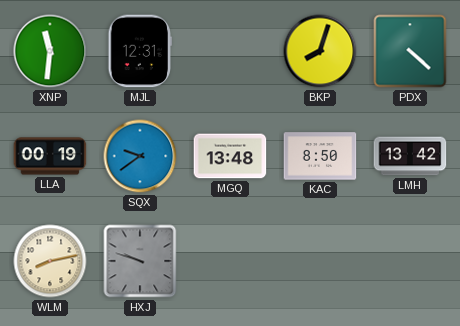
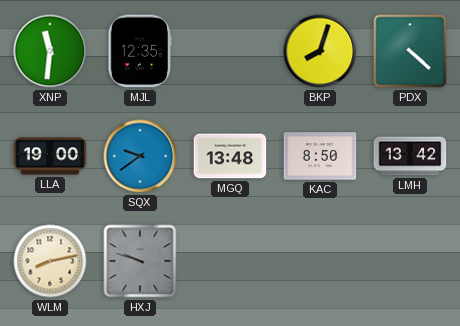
MJL: 12:31 -> 12:35 (139, 51)
LLA: 00:19 -> 19:00 (50, 156)
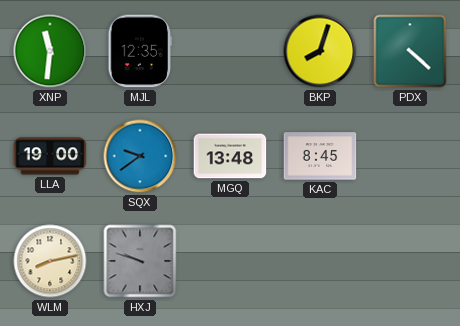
KAC: 8:50 -> 8:45 (320, 156)
LMH: 13:42 -> none (410, 156)
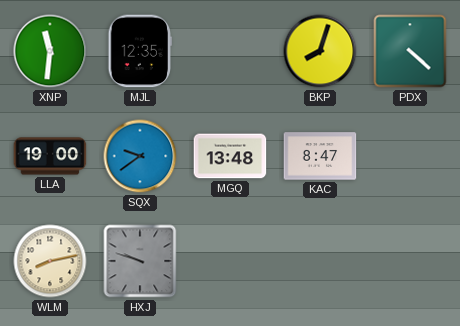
KAC: 8:45 -> 8:47 (320, 156)
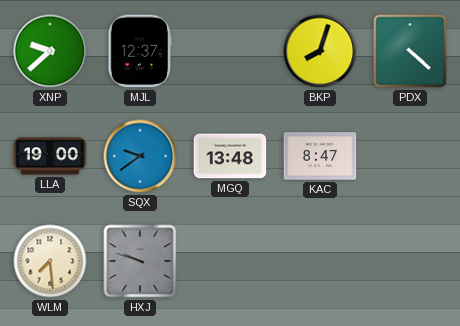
XNP: 11:31 -> 9:38 (50, 51)
MJL: 12:35 -> 12:37 (139, 51)
WLM: 8:13 -> 7:29 (50, 261)
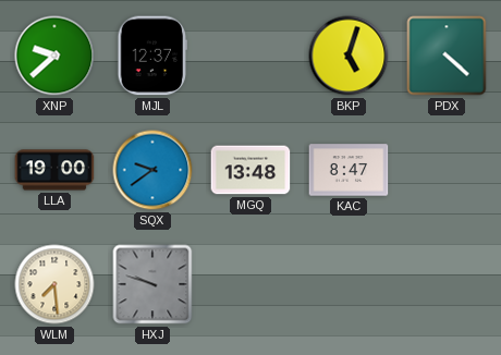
BKP: 8:03 -> 5:03 (349, 56)
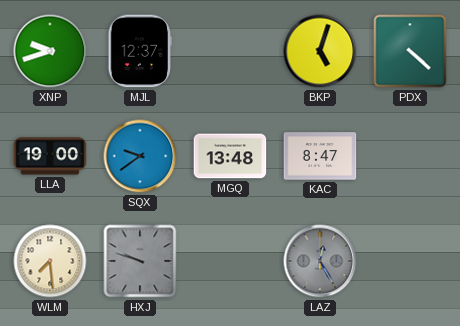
XNP: 9:38 -> 9:42 (50, 51)
LAZ: none -> 12:25 (320, 261)
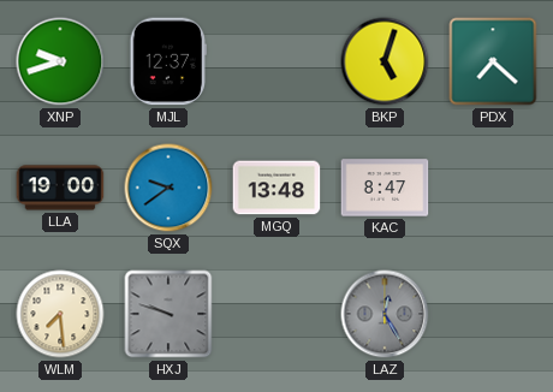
PDX: 4:22 -> 7:22 (493, 61)
